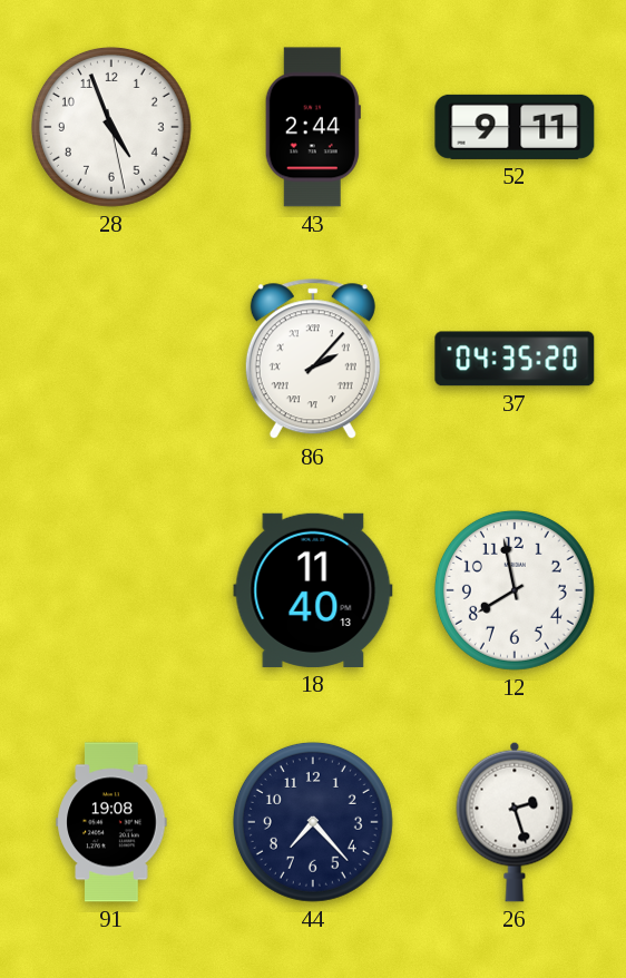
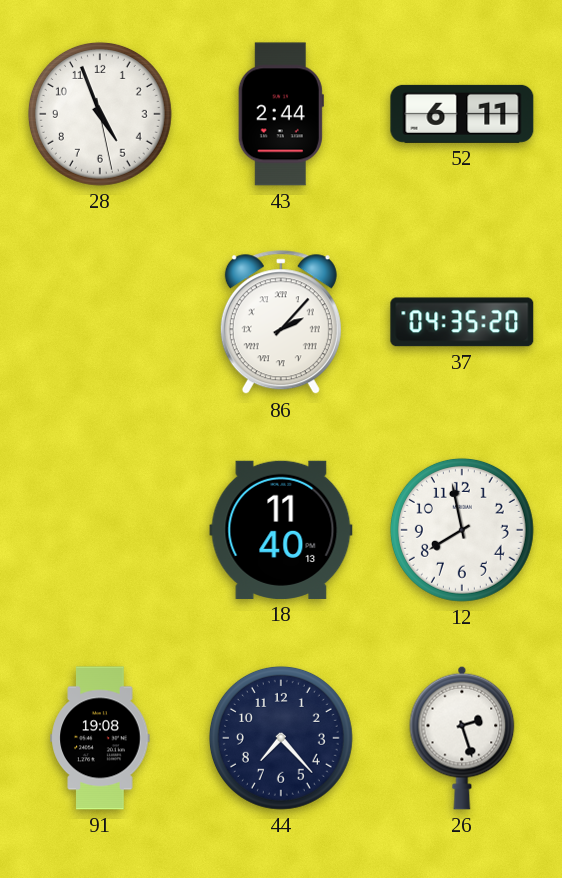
52: 9:11 -> 6:11 (462, 114)
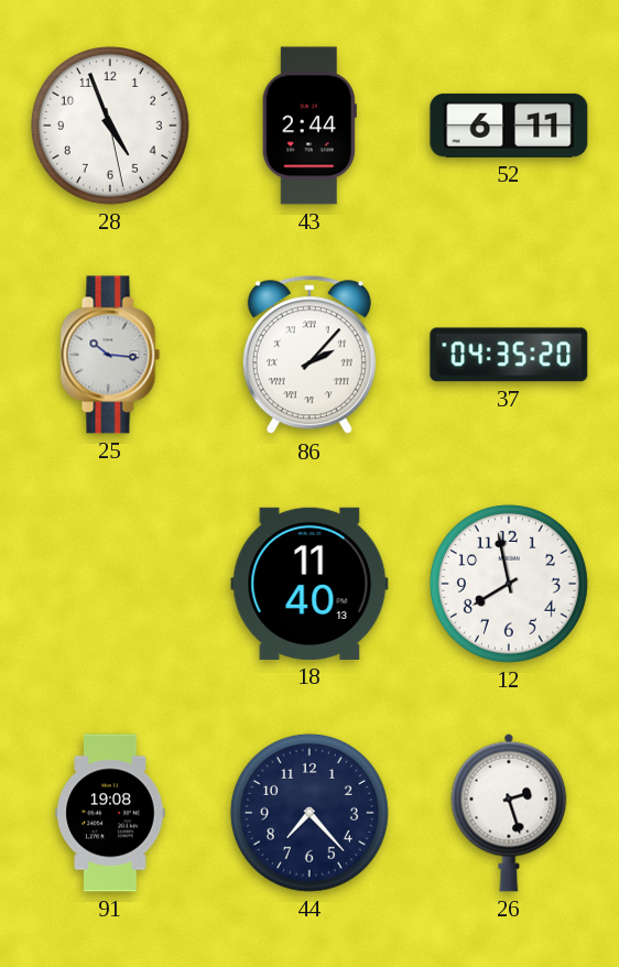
25: none -> 10:16 (110, 355)
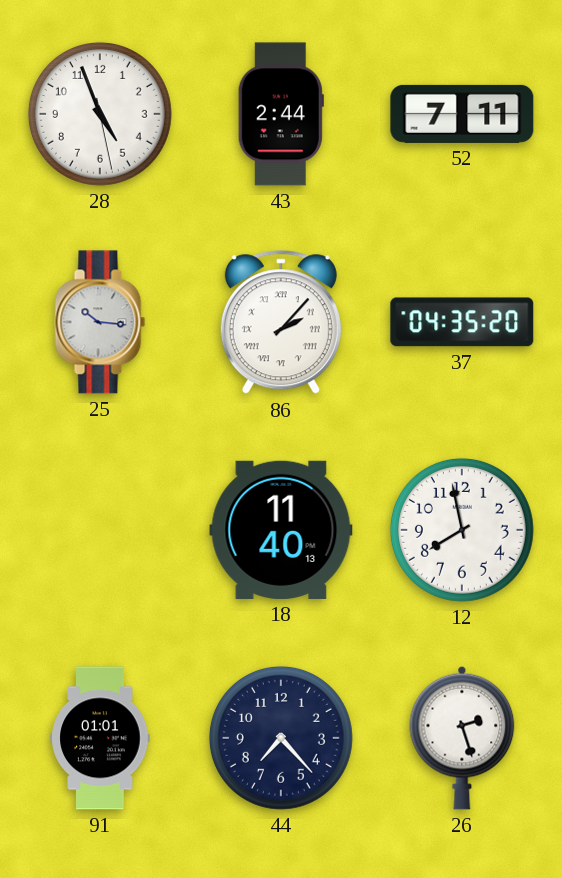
52: 6:11 -> 7:11 (462, 114)
91: 19:08 -> 01:01 (100, 738)
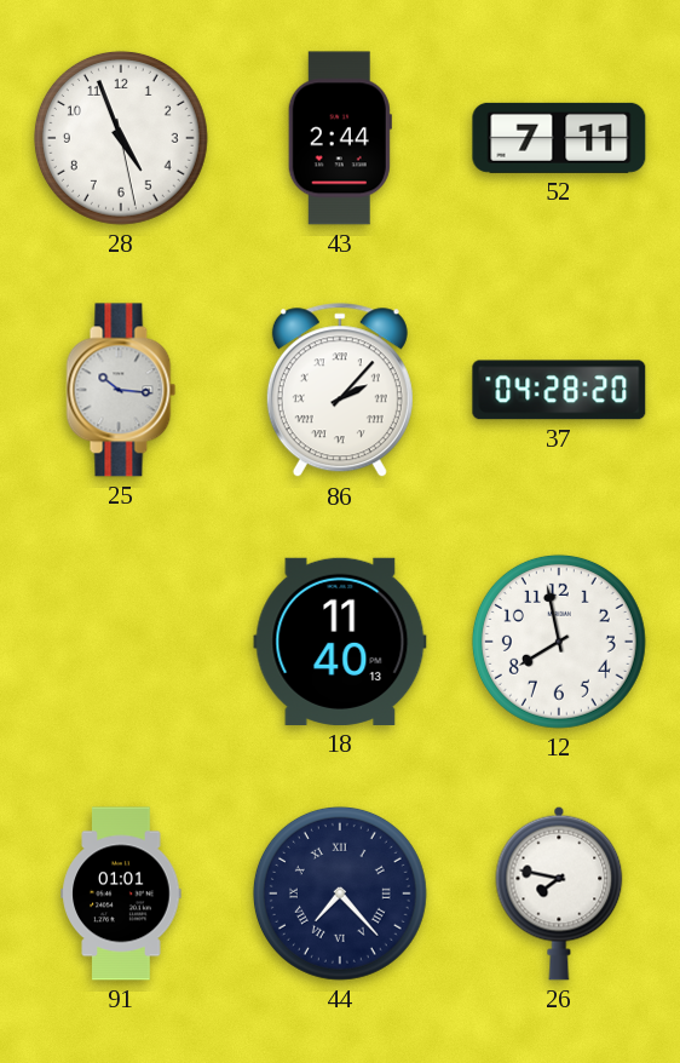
37: 04:35 -> 04:28 (559, 390)
44 numerals: Arabic -> Roman (340, 894)
26: 2:27 -> 7:47 (559, 894)
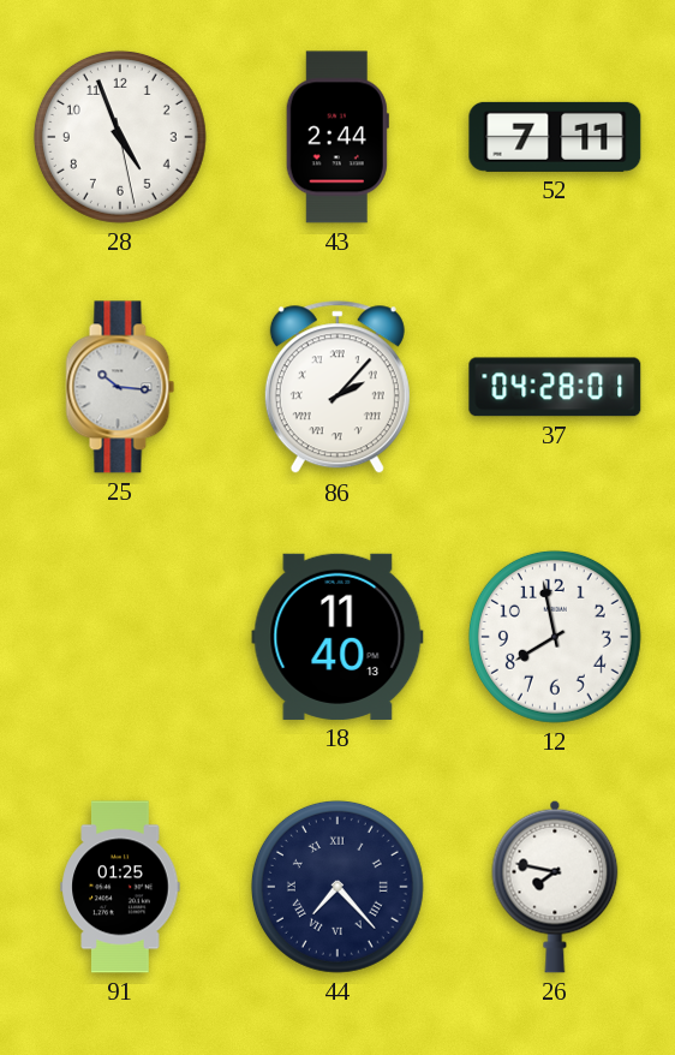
37: 04:28:20 -> 04:28:01 (555, 387)
91: 01:01 -> 01:25 (120, 887)
